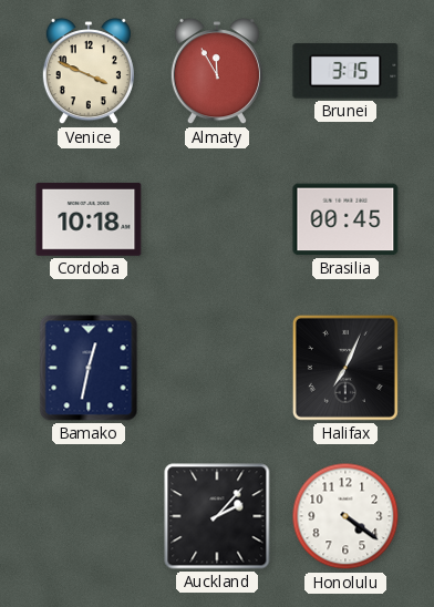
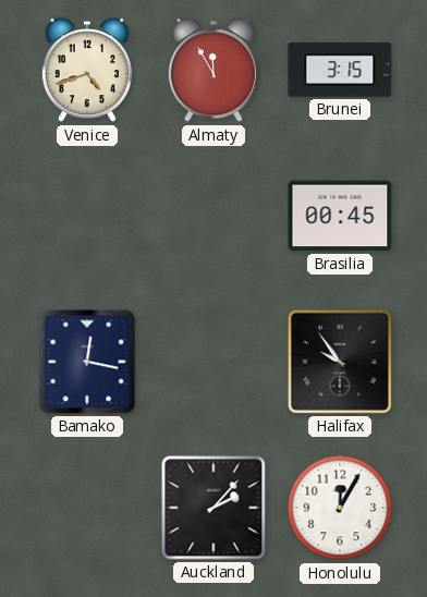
Venice: 3:49 -> 4:42 (87, 71)
Cordoba: 10:18 -> none (89, 219)
Bamako: 12:32 -> 12:17 (87, 362)
Halifax: 7:04 -> 9:54 (340, 362)
Honolulu: 4:21 -> 12:05 (340, 508)
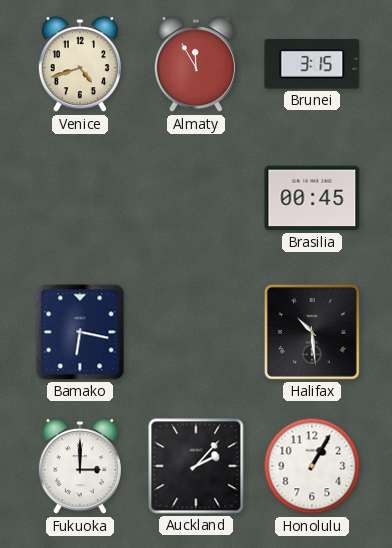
Bamako: 12:17 -> 6:17 (80, 332)
Halifax: 9:54 -> 10:29 (312, 332)
Fukuoka: none -> 3:00 (80, 467)
Honolulu: 12:05 -> 1:05 (312, 466)
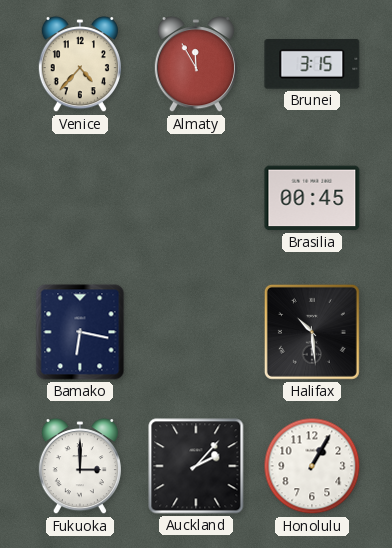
Venice: 4:42 -> 4:37 (80, 65)
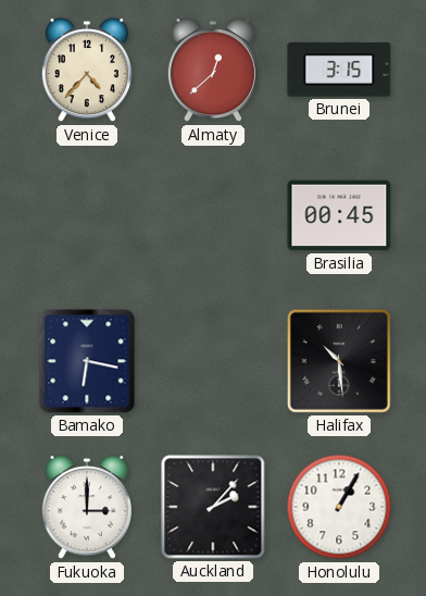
Almaty: 11:55 -> 12:38 (213, 71)
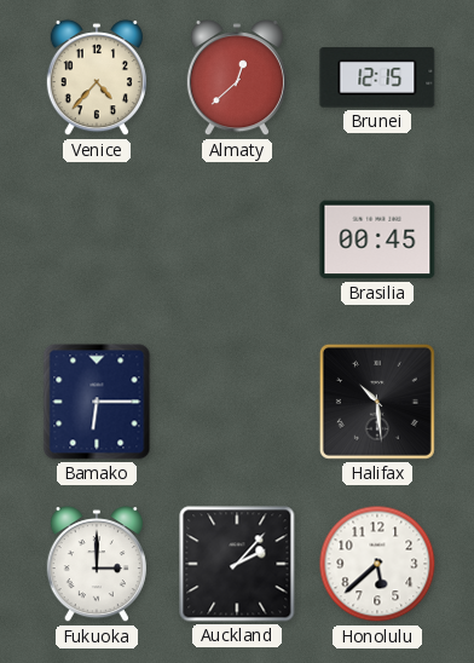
Brunei: 3:15 -> 12:15 (377, 77)
Bamako: 6:17 -> 6:15 (97, 402)
Honolulu: 1:05 -> 5:38 (377, 564)
